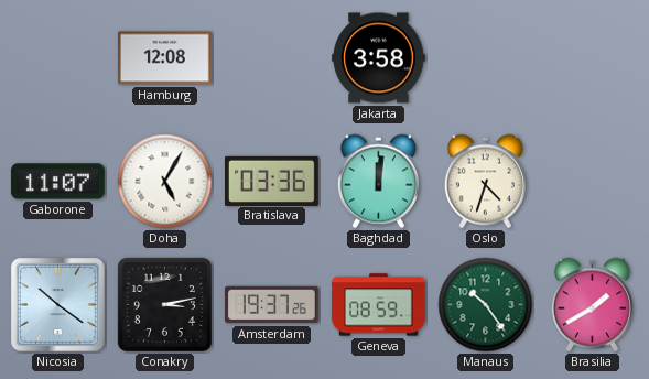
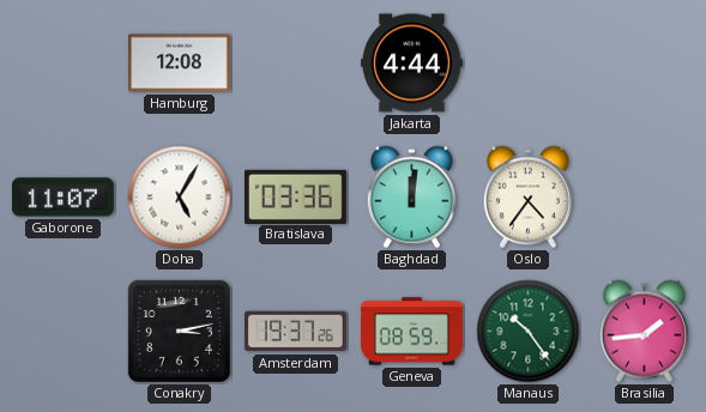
Jakarta: 3:58 -> 4:44 (412, 63)
Oslo: 4:33 -> 4:36 (527, 198)
Nicosia: 10:21 -> none (57, 304)
Brasilia: 1:40 -> 1:44 (644, 332)
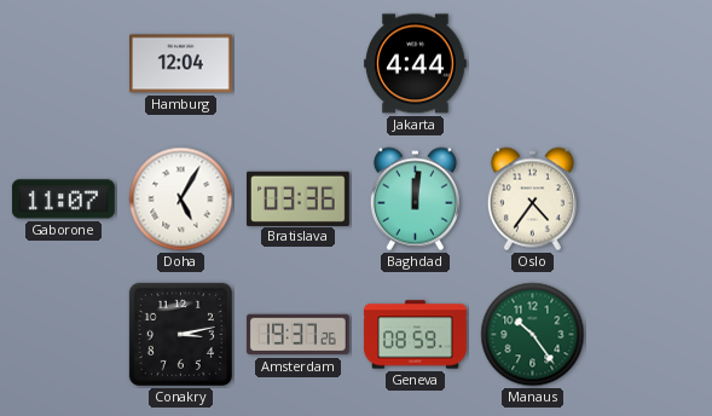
Hamburg: 12:08 -> 12:04 (181, 64)
Brasilia: 1:44 -> none (644, 332)
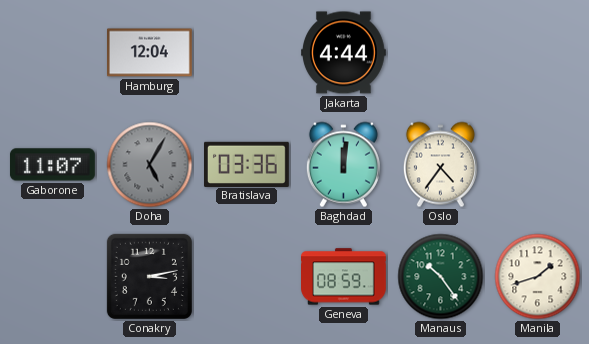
Doha dial: white -> grey (150, 165)
Amsterdam: 19:37 -> none (297, 335)
Manila: none -> 1:42 (538, 277)
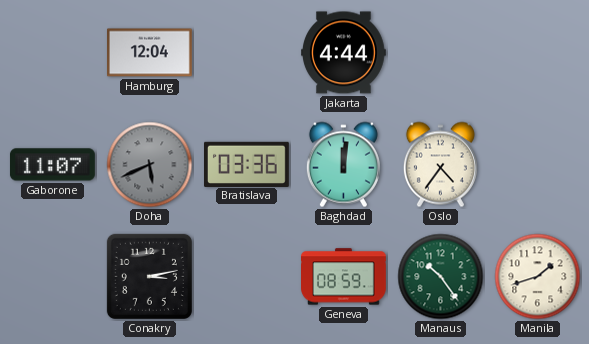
Doha: 5:05 -> 5:41 (150, 165)
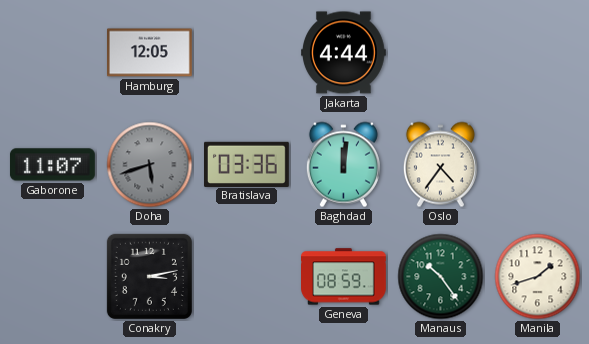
Hamburg: 12:04 -> 12:05 (150, 53)
Doha: 5:41 -> 5:42 (150, 165)
